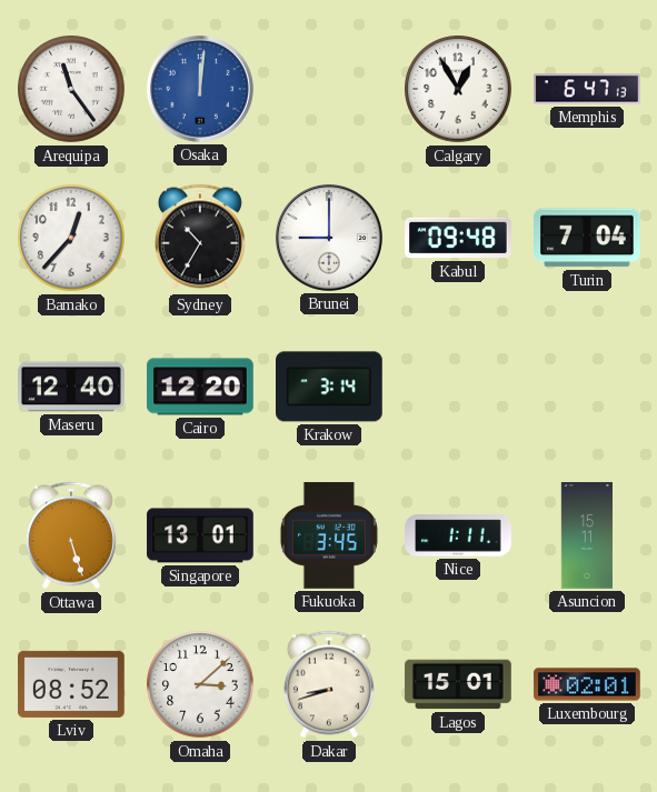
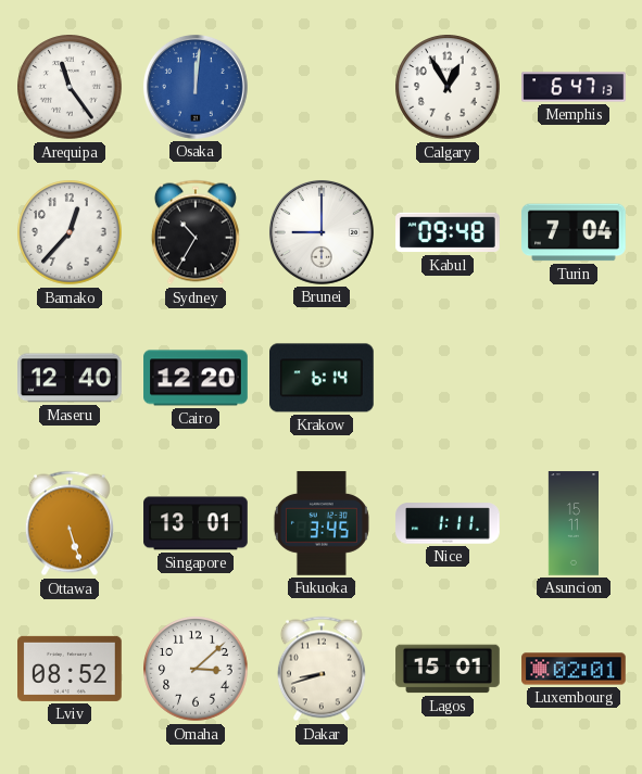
Krakow: 3:14 -> 6:14 (323, 378)
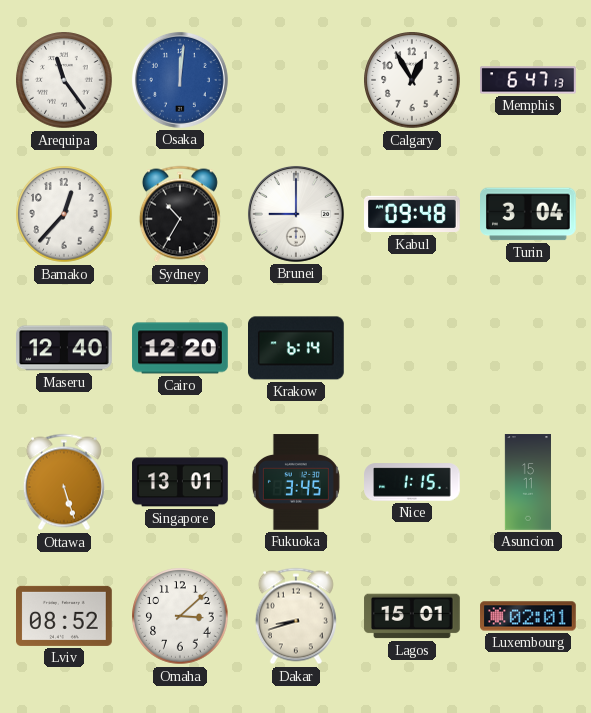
Turin: 7:04 -> 3:04 (529, 214)
Nice: 1:11 -> 1:15 (412, 482)
